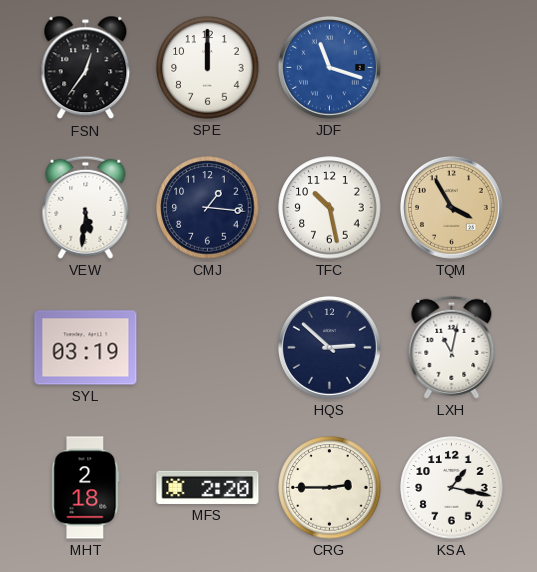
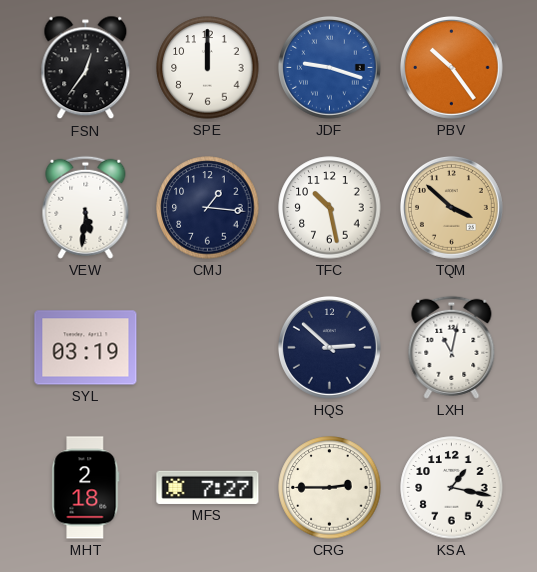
JDF: 11:18 -> 9:18 (329, 67)
PBV: none -> 10:24 (451, 67)
TQM: 3:55 -> 3:52 (451, 207)
MFS: 2:20 -> 7:27 (208, 487)
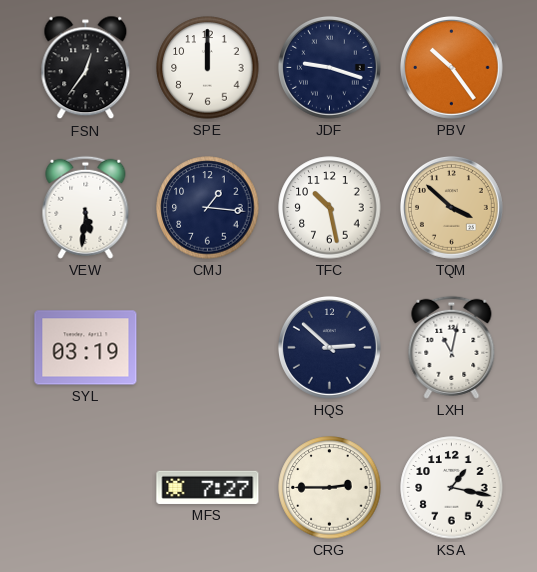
JDF dial: blue -> navy (329, 67)
MHT: 2:18 -> none (86, 488)
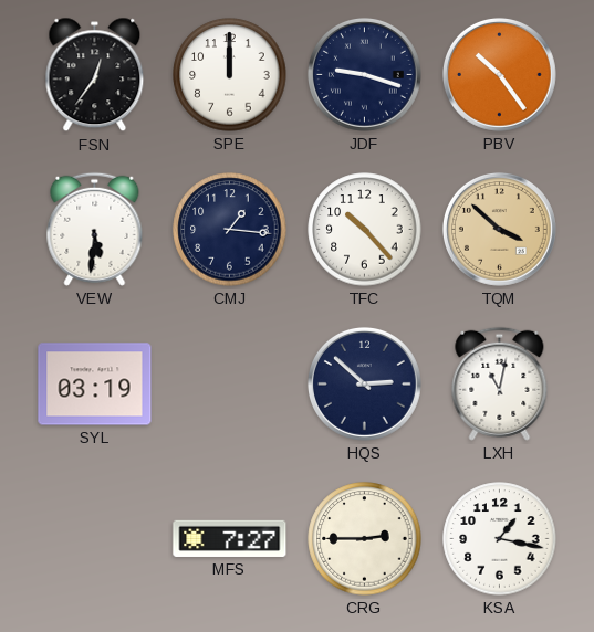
TFC: 10:28 -> 10:23 (365, 230)
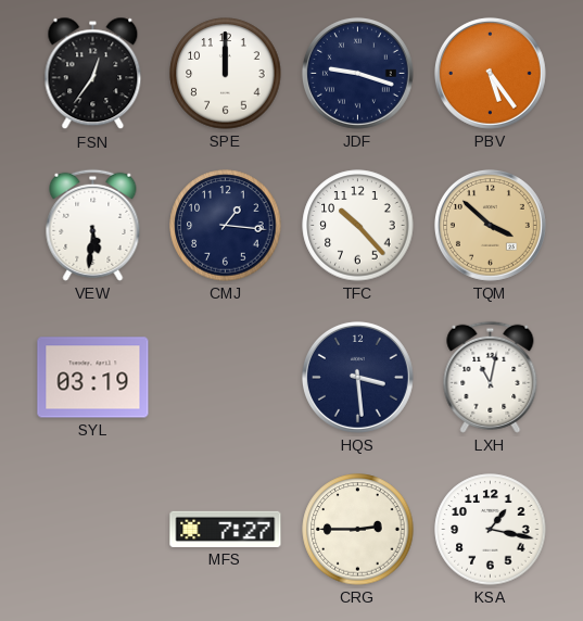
PBV: 10:24 -> 5:24 (490, 73)
HQS: 2:52 -> 3:29 (357, 377)
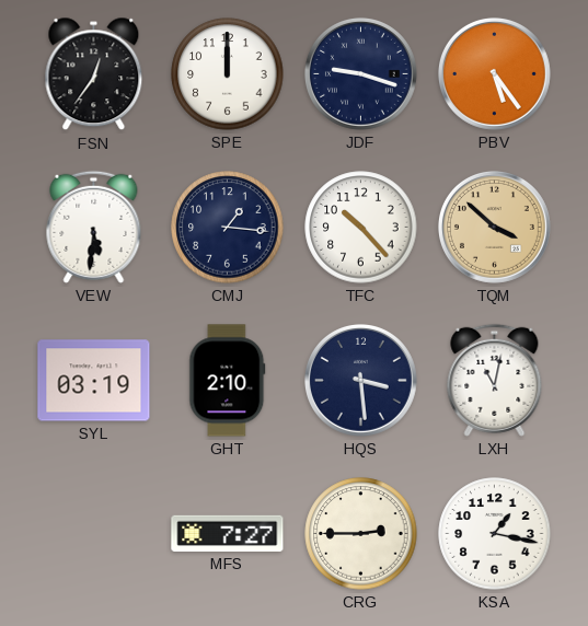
GHT: none -> 2:10 (228, 381)
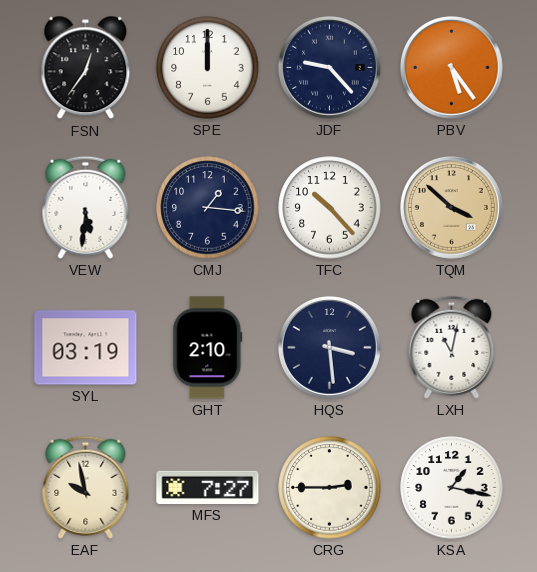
JDF: 9:18 -> 9:23 (329, 67)
EAF: none -> 9:58 (86, 487)
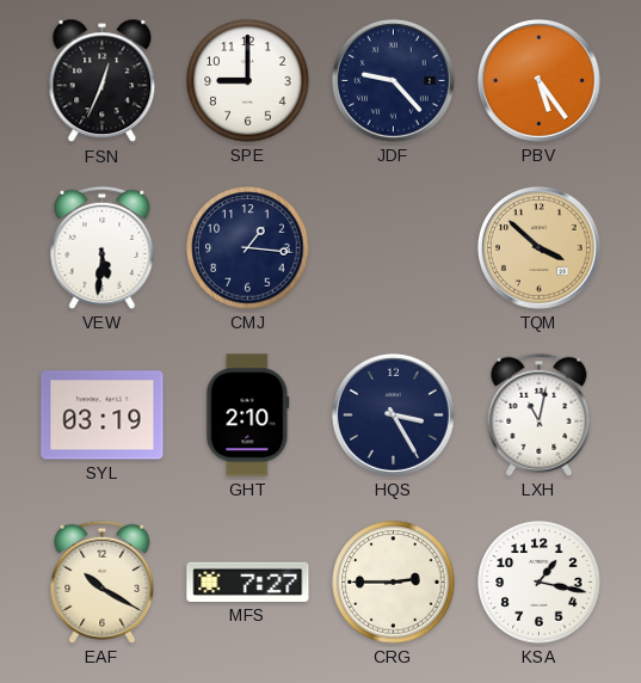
FSN: 12:36 -> 12:34 (103, 81)
SPE: 12:00 -> 9:00 (248, 81)
TFC: 10:23 -> none (330, 208)
HQS: 3:29 -> 3:25 (393, 414)
EAF: 9:58 -> 10:20 (103, 582)
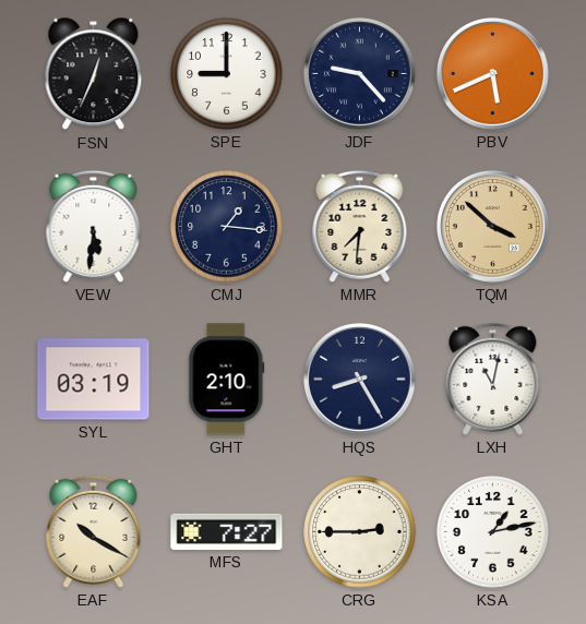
PBV: 5:24 -> 5:41 (492, 73)
MMR: none -> 7:31 (360, 226)
HQS: 3:25 -> 8:25 (359, 379)
KSA: 1:17 -> 1:13 (493, 532)
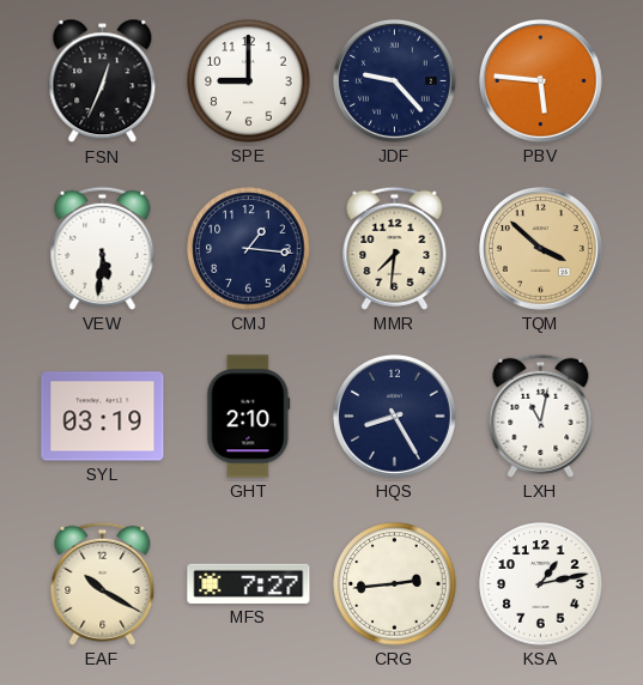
PBV: 5:41 -> 5:46 (540, 80)
CRG: 2:45 -> 2:44 (395, 584)
